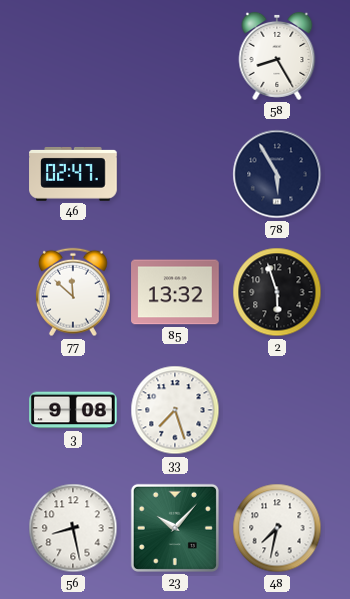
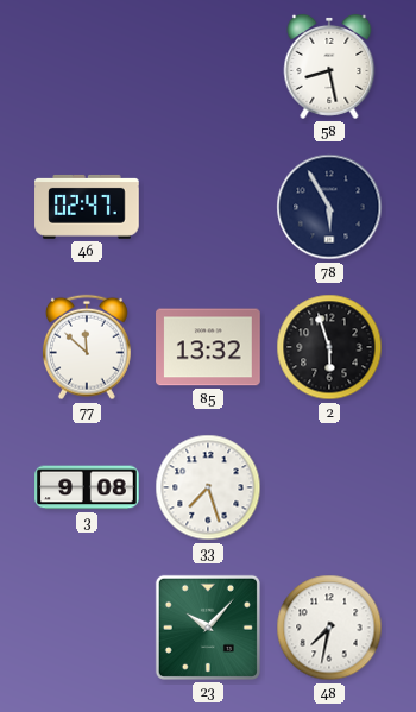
58: 8:25 -> 8:28 (329, 67)
56: 8:28 -> none (73, 528)
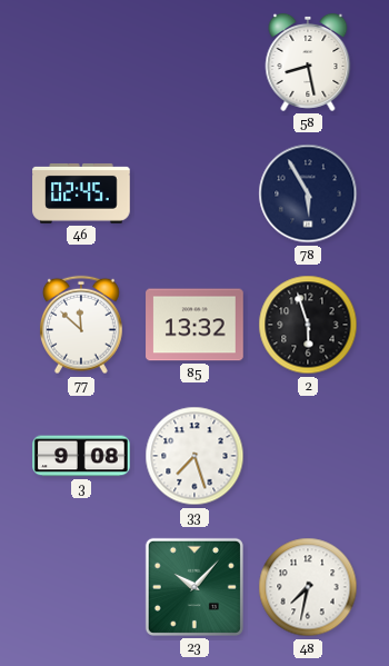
46: 02:47 -> 02:45 (81, 193)
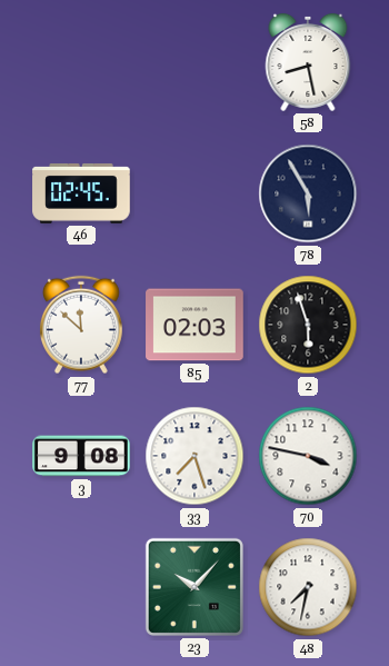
85: 13:32 -> 02:03 (194, 325)
70: none -> 3:47 (308, 456)
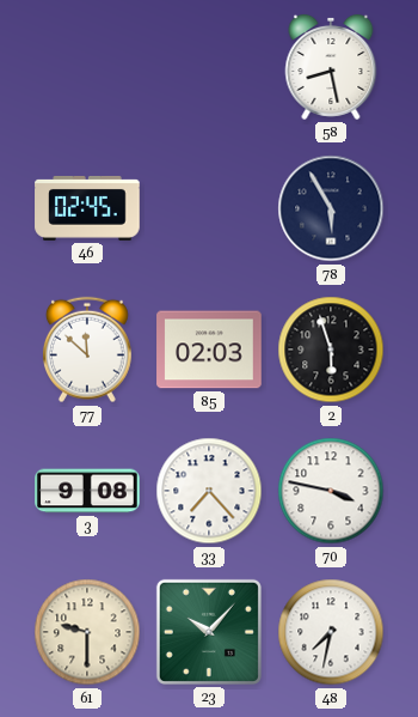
33: 7:27 -> 7:23 (209, 491)
61: none -> 9:30 (87, 632)
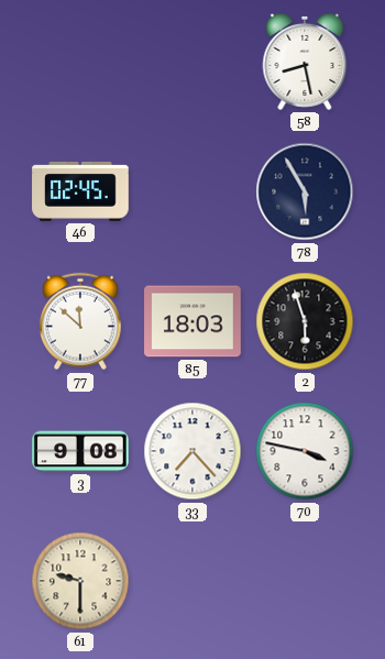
85: 02:03 -> 18:03 (193, 321)
23: 10:07 -> none (209, 632)
48: 7:32 -> none (331, 632)
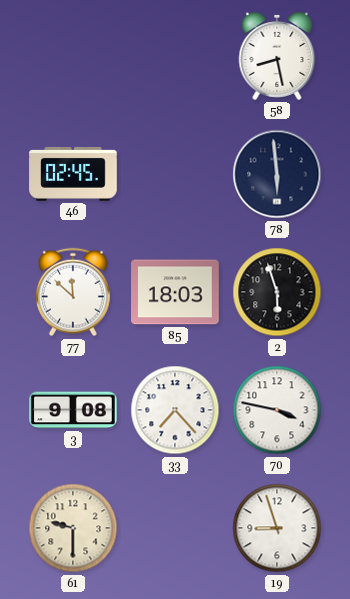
78: 5:55 -> 5:59 (277, 174)
19: none -> 8:57 (277, 528)
